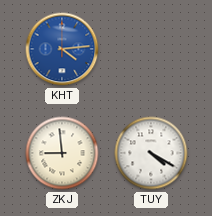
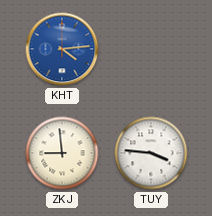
TUY: 4:20 -> 3:46 (151, 153)
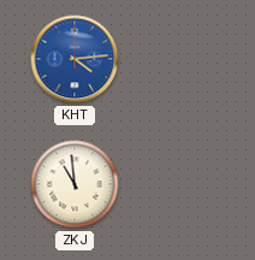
ZKJ: 8:59 -> 10:59 (75, 184)
TUY: 3:46 -> none (151, 153)
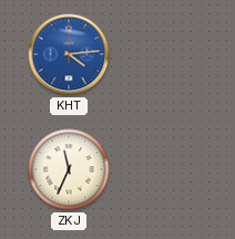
ZKJ: 10:59 -> 11:34 (69, 169)
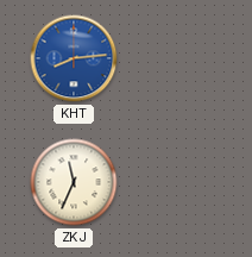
KHT: 4:14 -> 8:14 (74, 58)
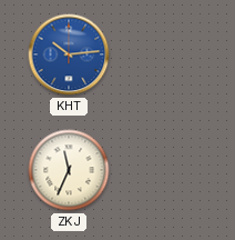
KHT: 8:14 -> 10:14 (69, 54)
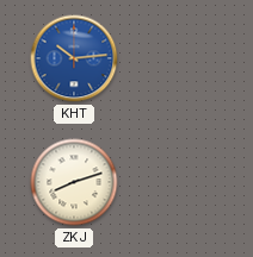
ZKJ: 11:34 -> 8:12 (74, 182)
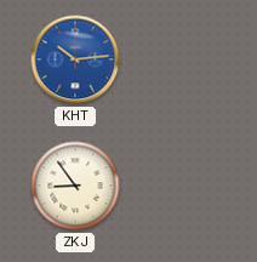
ZKJ: 8:12 -> 8:54 (75, 186)
